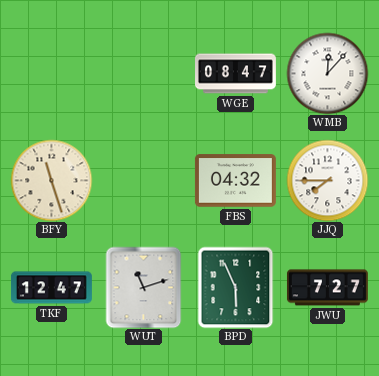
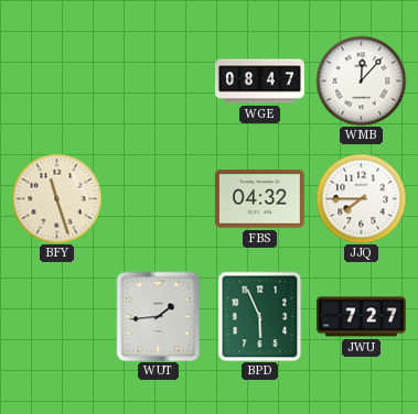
TKF: 12:47 -> none (51, 288)
WUT: 11:12 -> 1:44 (159, 316)
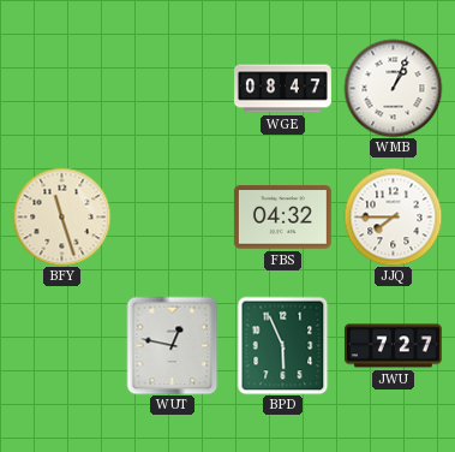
WMB: 12:07 -> 1:04 (393, 88)
WUT: 1:44 -> 12:47 (173, 345)
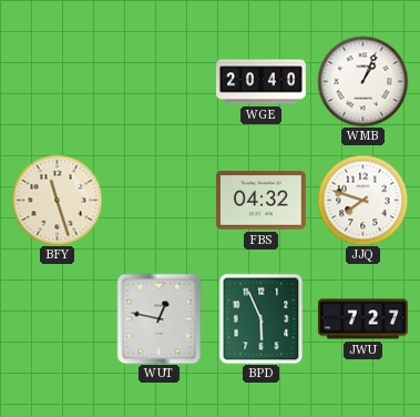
WGE: 08:47 -> 20:40 (262, 82)
JJQ: 7:45 -> 7:48 (362, 200)
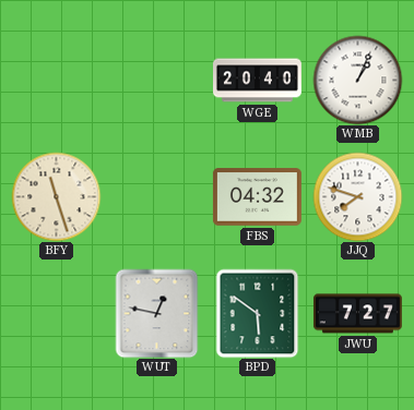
BPD: 5:56 -> 5:51 (258, 313)
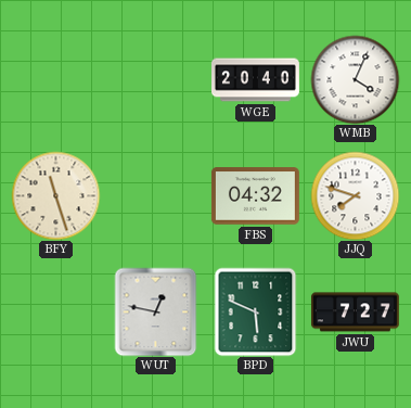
WMB: 1:04 -> 4:04 (355, 79)
BPD: 5:51 -> 5:49 (256, 311)
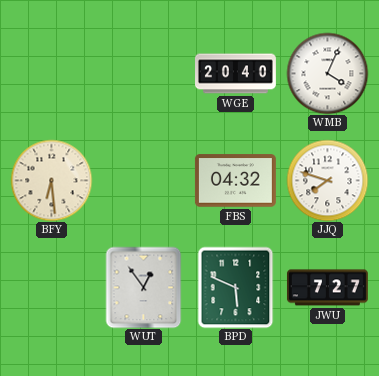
BFY: 11:27 -> 6:29 (51, 180)
WUT: 12:47 -> 12:54 (144, 287)
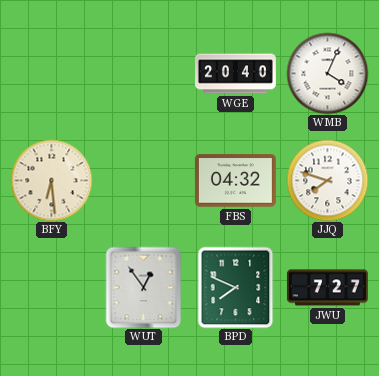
BPD: 5:49 -> 7:49 (236, 287)
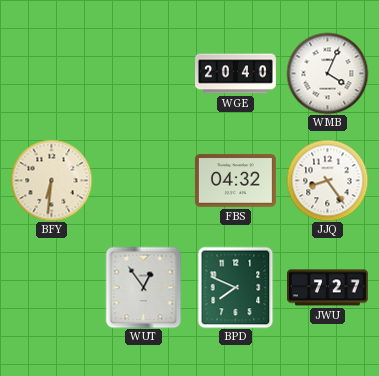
BFY: 6:29 -> 6:31 (51, 180)
JJQ: 7:48 -> 8:24 (327, 180)
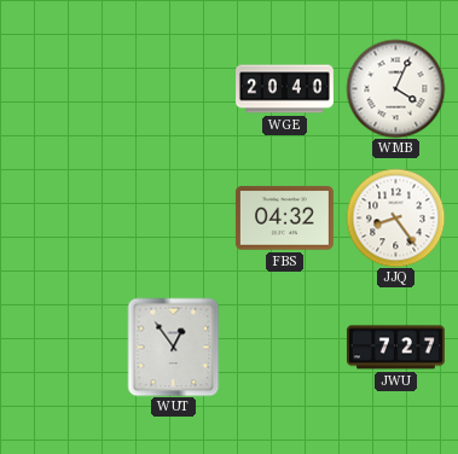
BFY: 6:31 -> none (51, 180)
BPD: 7:49 -> none (236, 287)
